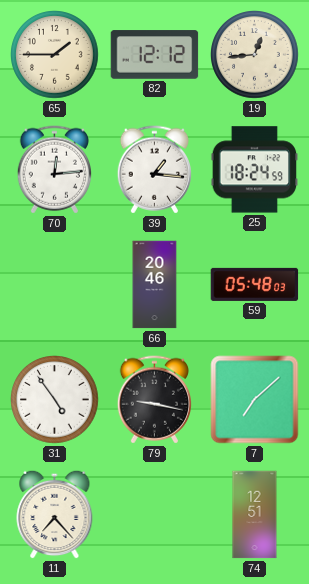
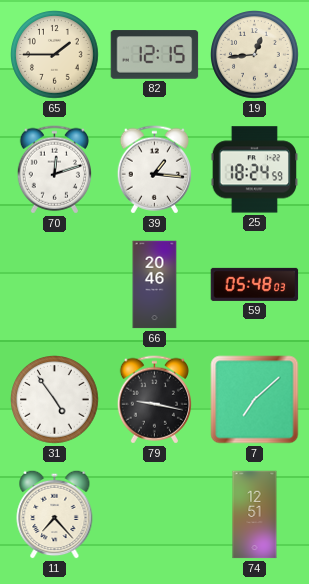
82: 12:12 -> 12:15 (155, 55)
70: 12:14 -> 12:12 (54, 170)
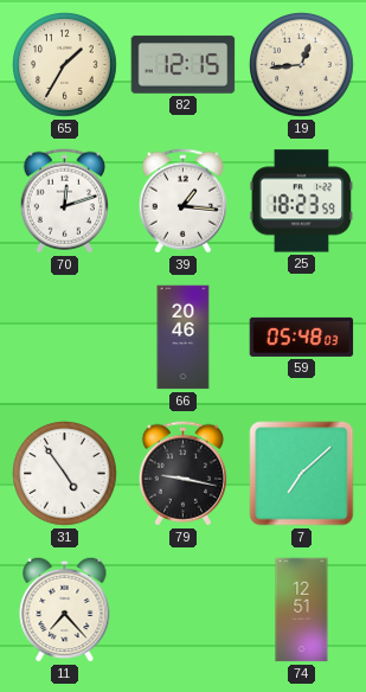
65: 1:45 -> 1:35 (65, 65)
25: 18:24 -> 18:23 (302, 201)
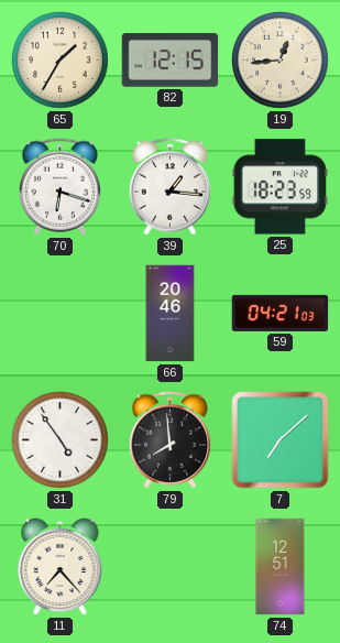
70: 12:12 -> 6:18 (59, 187)
59: 05:48 -> 04:21 (281, 313)
79: 9:17 -> 7:59 (169, 440)
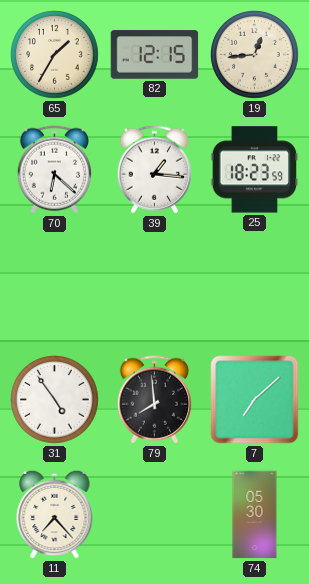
70: 6:18 -> 6:22 (54, 170)
66: 20:46 -> none (171, 314)
59: 04:21 -> none (281, 313)
74: 12:51 -> 05:30 (255, 515)
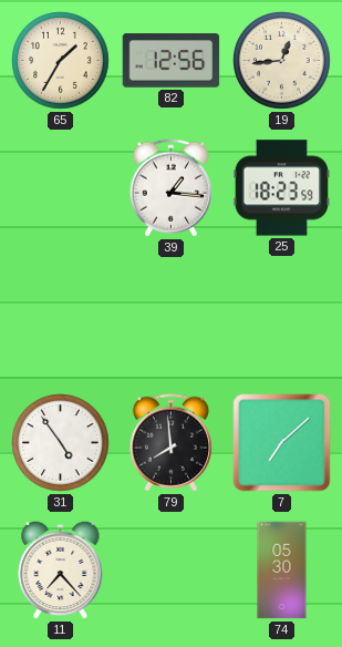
82: 12:15 -> 12:56 (172, 61)
70: 6:22 -> none (54, 170)
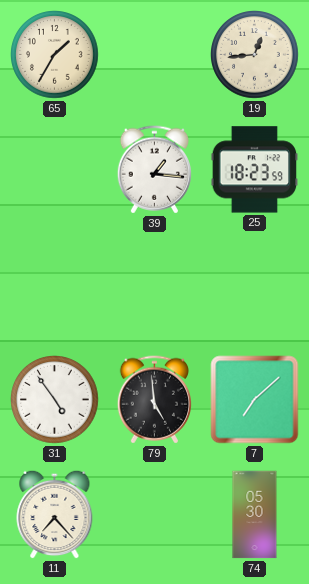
82: 12:56 -> none (172, 61)
79: 7:59 -> 4:59 (154, 400)
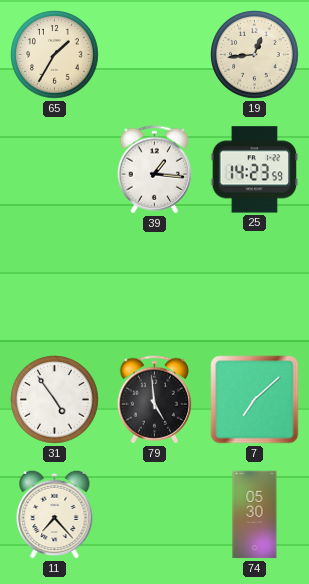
25: 18:23 -> 14:23 (255, 170)
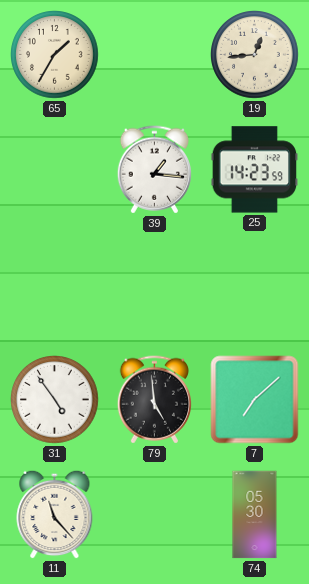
11: 7:23 -> 11:23 (55, 514)
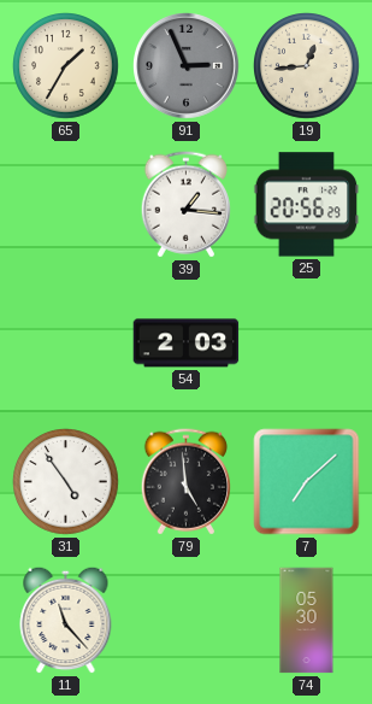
91: none -> 2:56 (187, 66)
25: 14:23 -> 20:56 (307, 205)
54: none -> 2:03 (187, 344)
